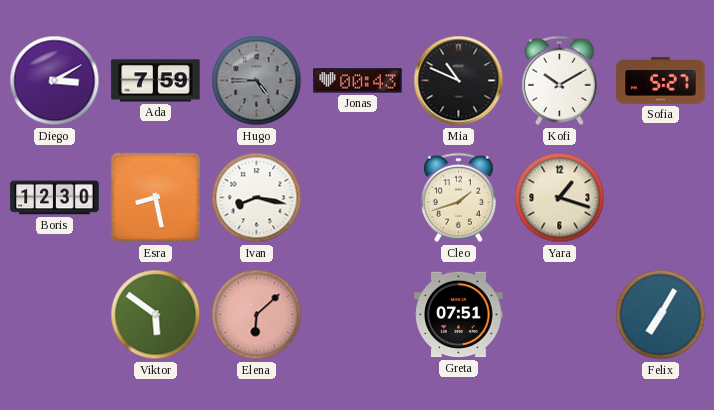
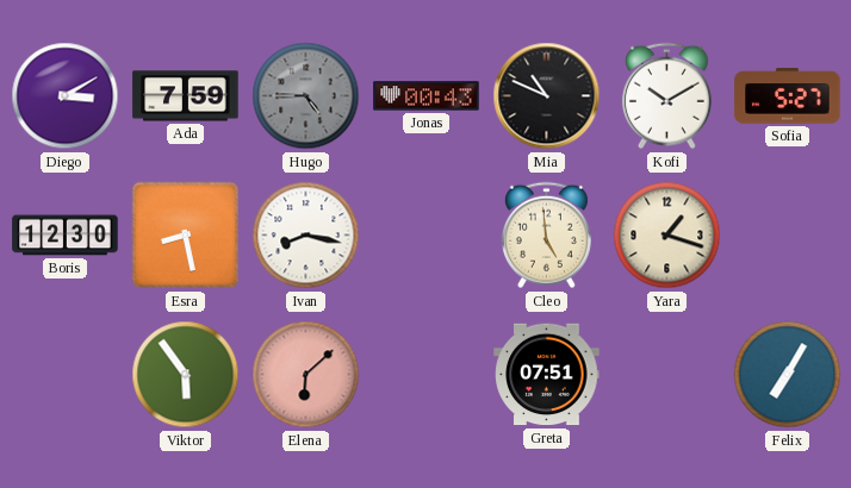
Cleo: 1:42 -> 4:59 (546, 236)
Viktor: 5:51 -> 5:54 (186, 375)
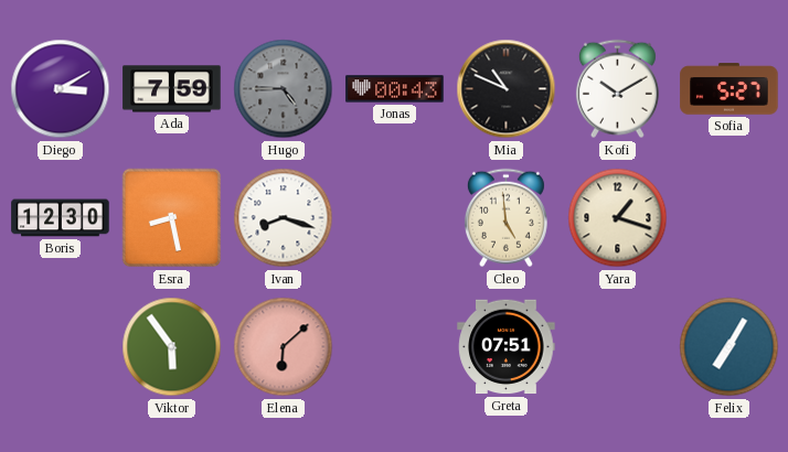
Ivan: 8:17 -> 8:18 (284, 218)
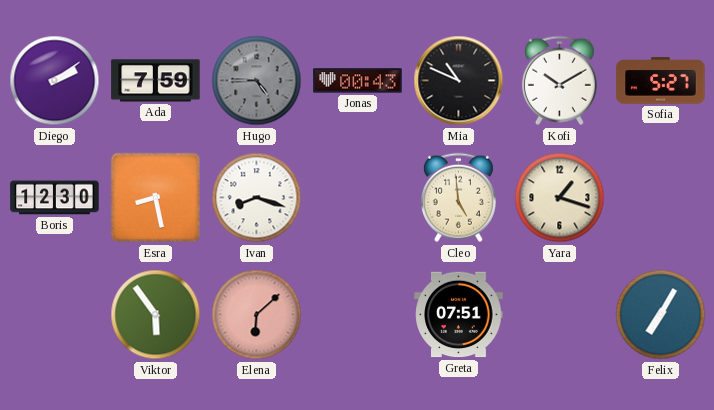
Diego: 3:10 -> 2:09 (55, 81)
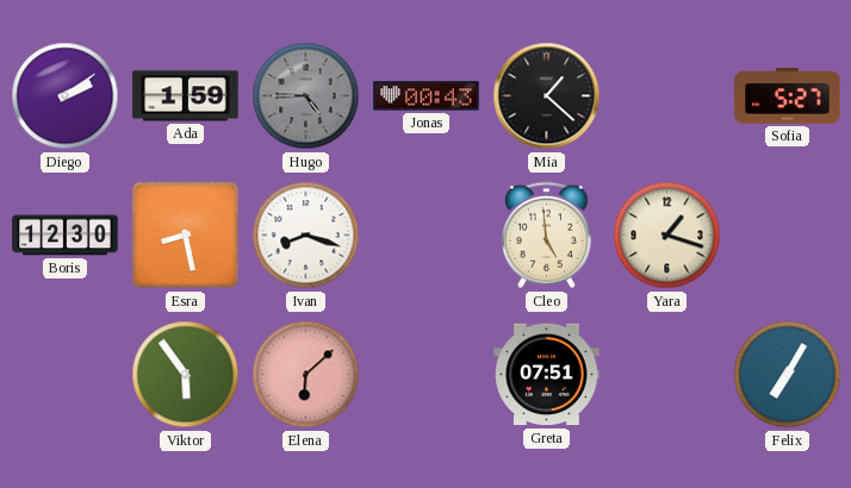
Ada: 7:59 -> 1:59 (186, 96)
Mia: 10:49 -> 1:22 (547, 96)
Kofi: 10:10 -> none (559, 81)
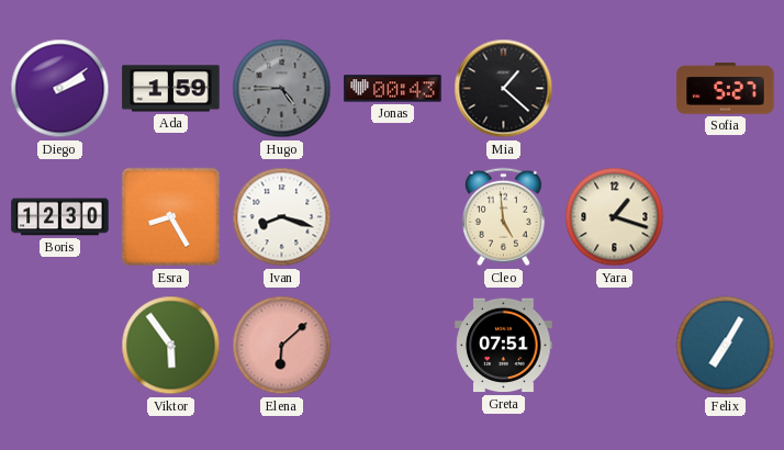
Esra: 8:28 -> 8:25 (171, 217)
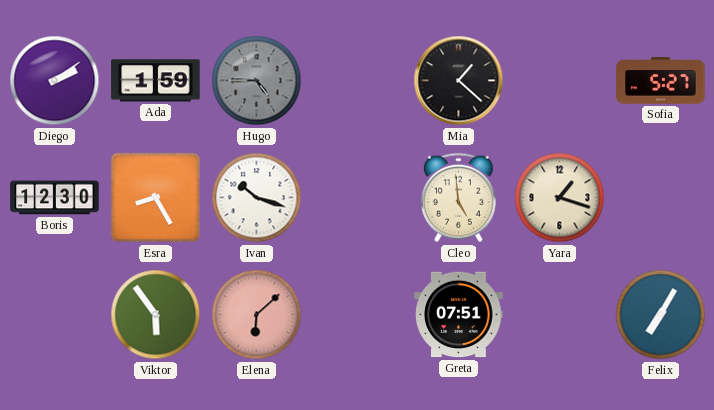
Jonas: 00:43 -> none (393, 89)
Ivan: 8:18 -> 10:18 (257, 198)
